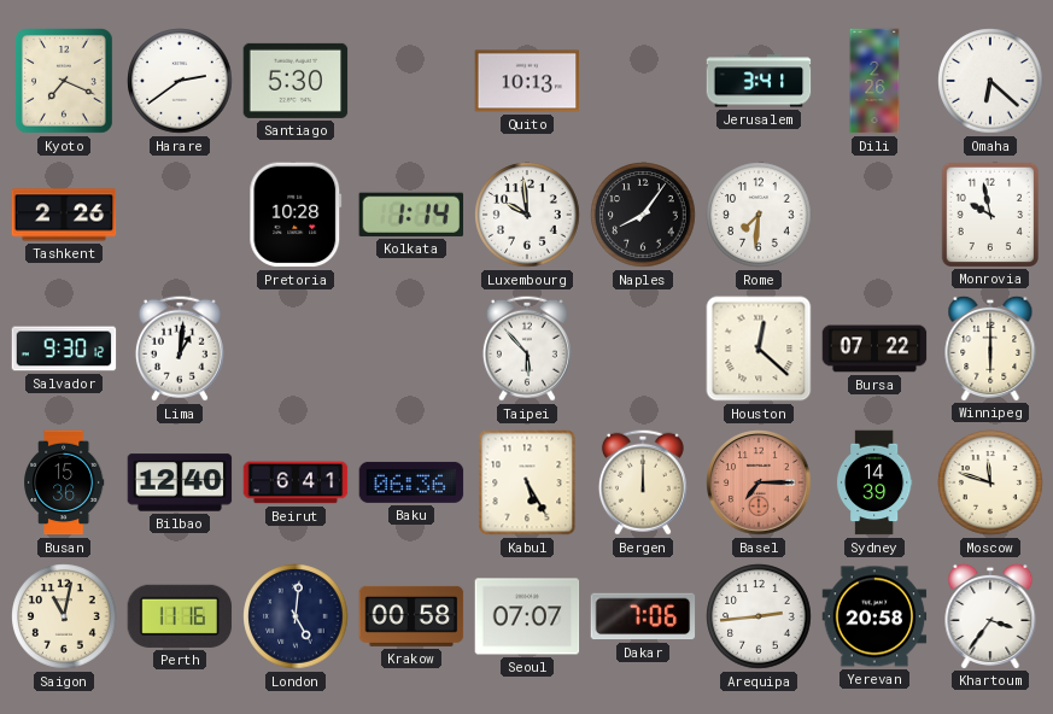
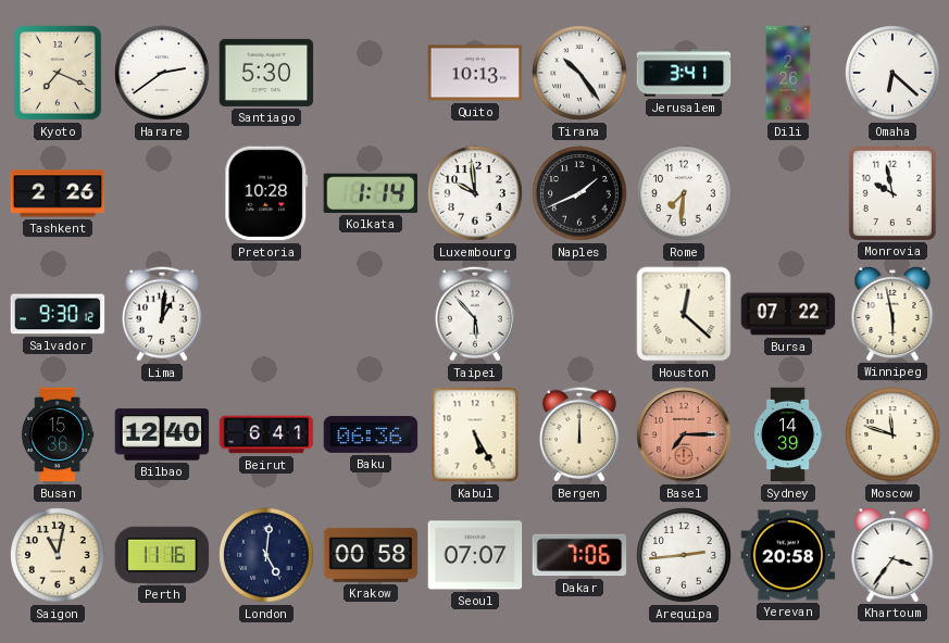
Tirana: none -> 10:24 (579, 73)
Naples: 8:06 -> 1:41 (579, 193)
Winnipeg: 6:00 -> 5:58 (892, 313)
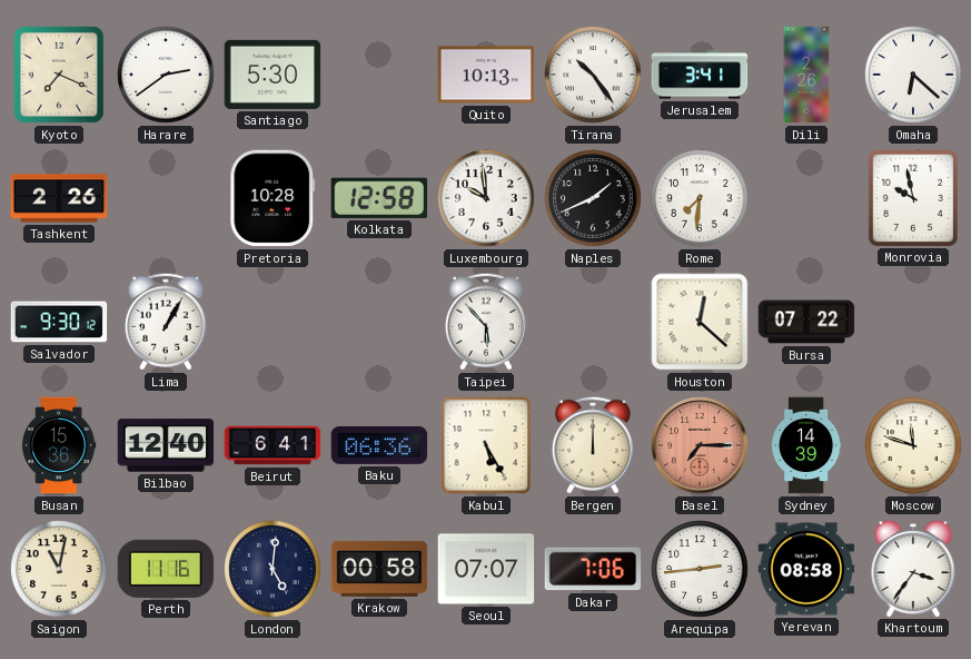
Kolkata: 1:14 -> 12:58 (378, 198)
Lima: 1:01 -> 1:05 (166, 322)
Winnipeg: 5:58 -> none (892, 313)
Yerevan: 20:58 -> 08:58 (806, 569)
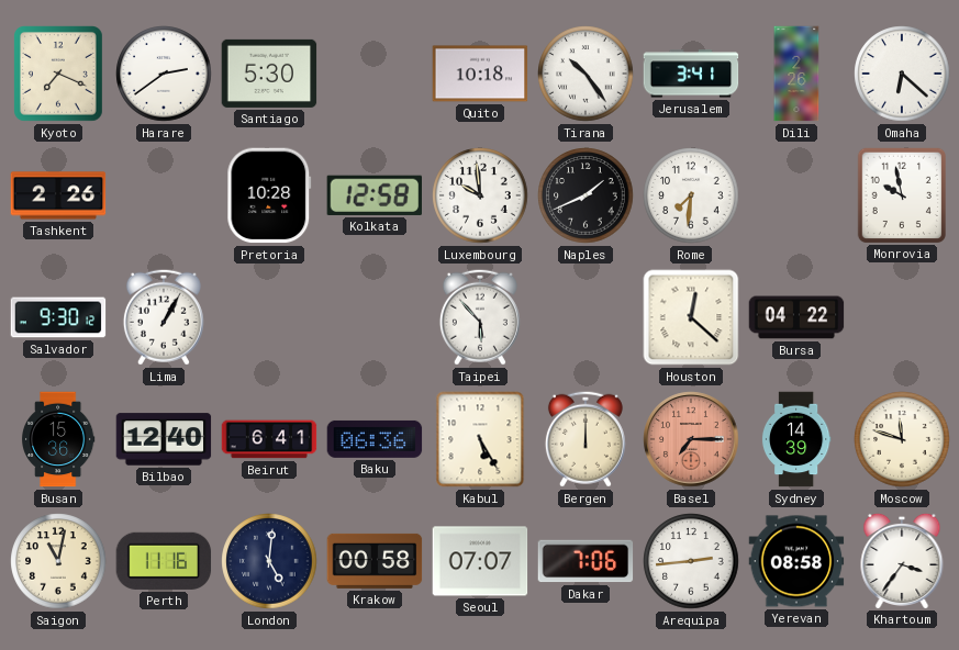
Quito: 10:13 -> 10:18 (480, 74)
Bursa: 07:22 -> 04:22 (796, 317)
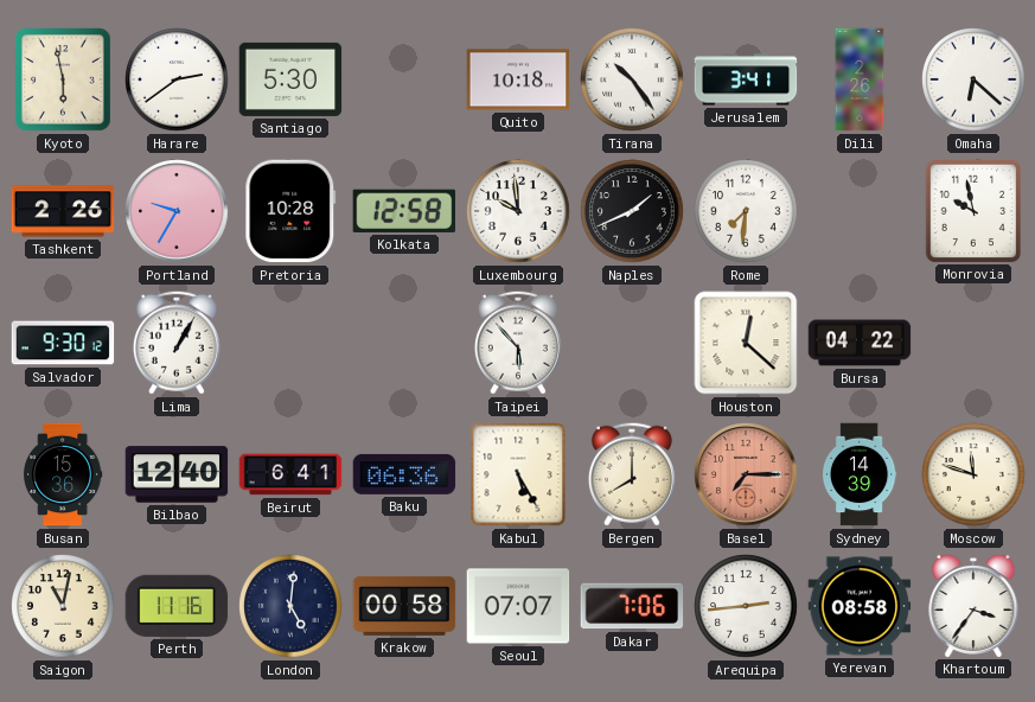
Kyoto: 7:19 -> 5:58 (64, 81)
Portland: none -> 9:35 (177, 211)
Bergen: 12:00 -> 8:00 (632, 474)
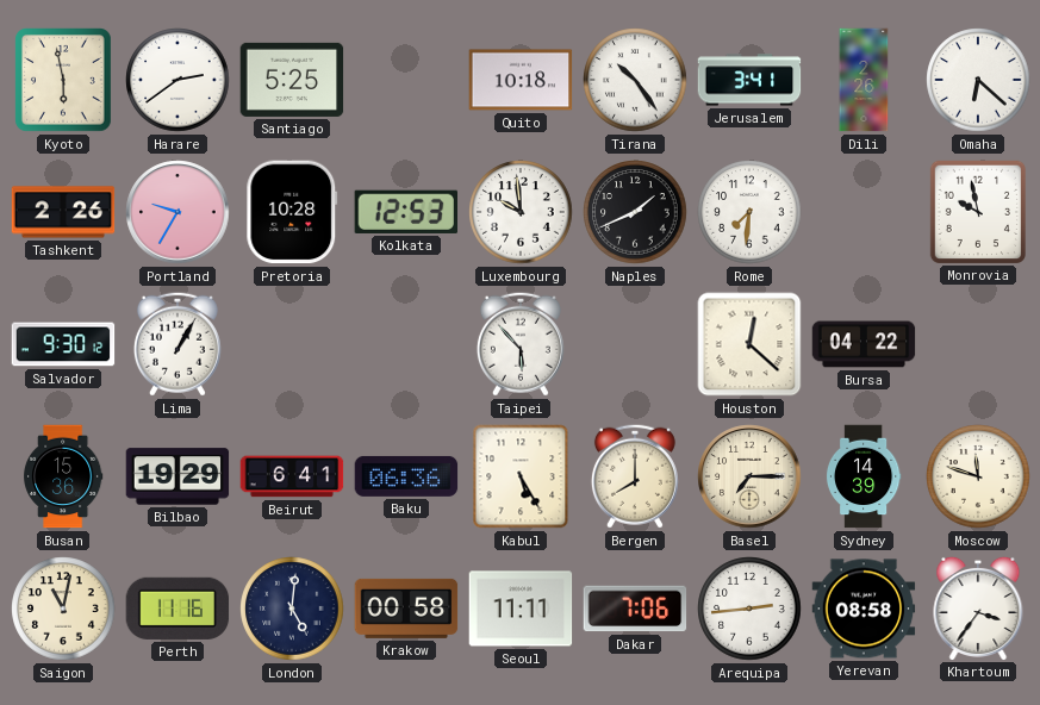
Santiago: 5:30 -> 5:25 (292, 80)
Kolkata: 12:58 -> 12:53 (405, 212)
Bilbao: 12:40 -> 19:29 (178, 476)
Basel dial: salmon -> cream (749, 476)
Seoul: 07:07 -> 11:11 (521, 609)
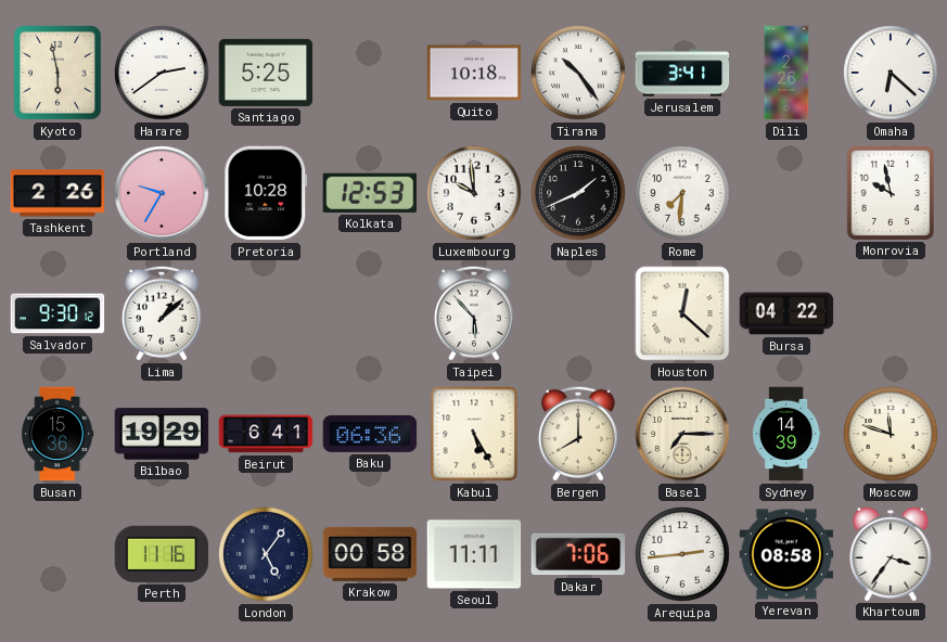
Lima: 1:05 -> 1:08 (162, 313)
Saigon: 11:02 -> none (63, 609)
London: 5:01 -> 5:06 (266, 554)
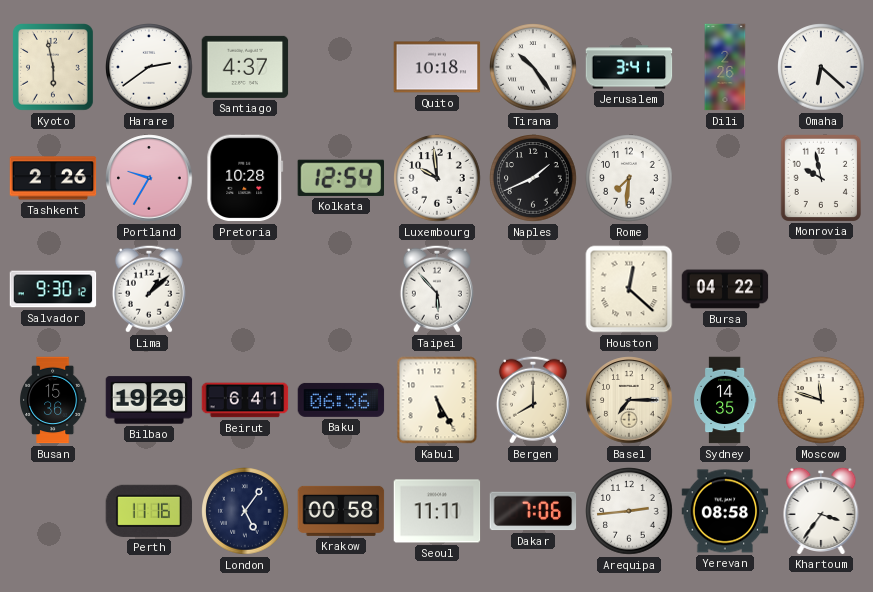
Santiago: 5:25 -> 4:37 (245, 67)
Kolkata: 12:53 -> 12:54 (340, 178)
Sydney: 14:39 -> 14:35 (725, 400)
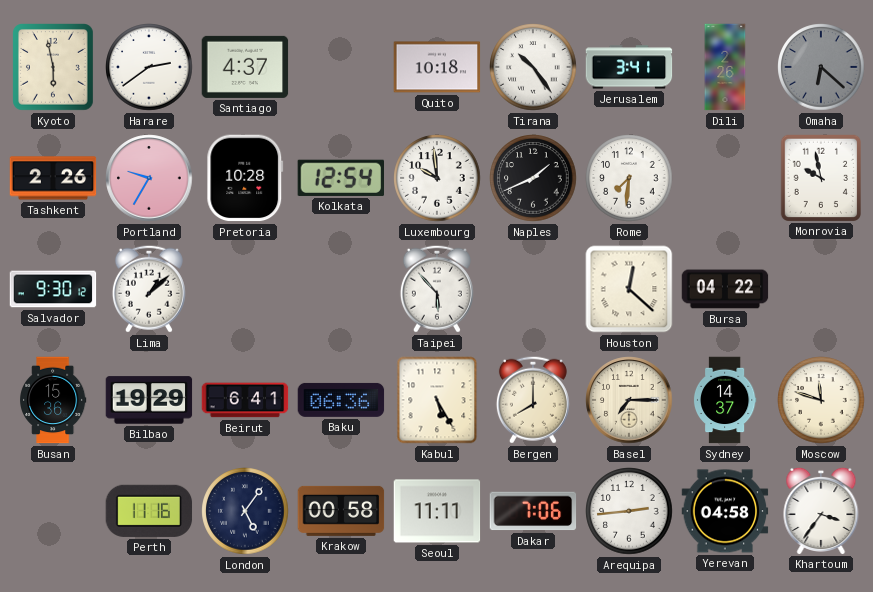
Omaha dial: white -> grey (821, 67)
Sydney: 14:35 -> 14:37 (725, 400)
Yerevan: 08:58 -> 04:58 (725, 511)
